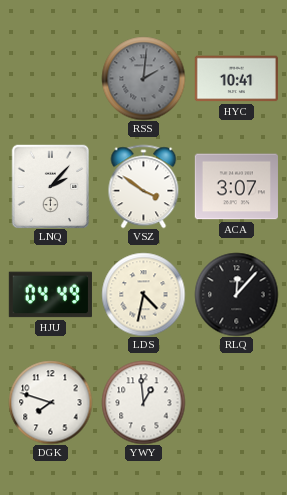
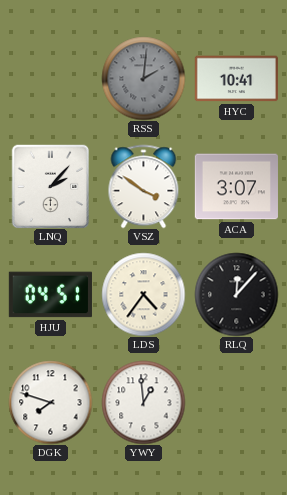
HJU: 04:49 -> 04:51 (50, 295)
LDS: 4:32 -> 4:36 (143, 294)
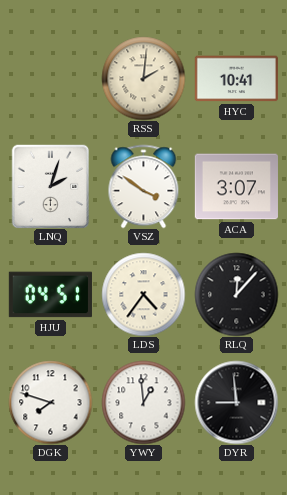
RSS dial: grey -> cream (143, 78)
LNQ: 2:07 -> 2:03 (51, 186)
DYR: none -> 8:59 (236, 402)
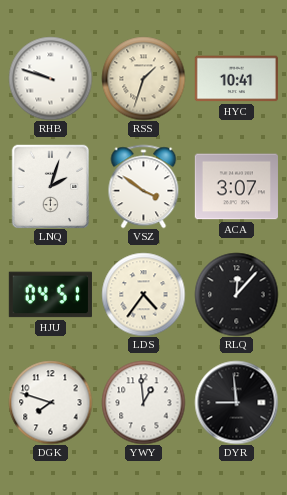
RHB: none -> 9:48 (50, 78)
RSS: 2:01 -> 1:33 (143, 78)
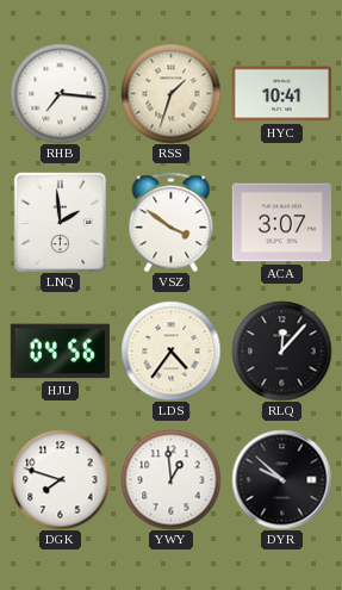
RHB: 9:48 -> 7:16 (60, 93)
LNQ: 2:03 -> 1:59 (61, 222)
HJU: 04:51 -> 04:56 (60, 352)
DYR: 8:59 -> 9:52 (281, 479)
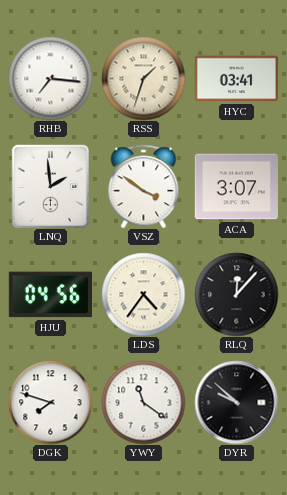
HYC: 10:41 -> 03:41 (236, 79)
YWY: 12:59 -> 11:21 (143, 402)
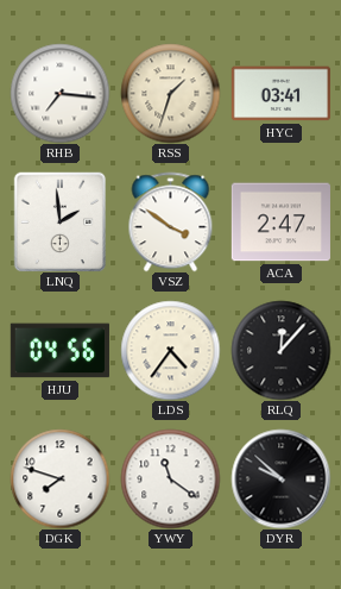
ACA: 3:07 -> 2:47 (280, 223)
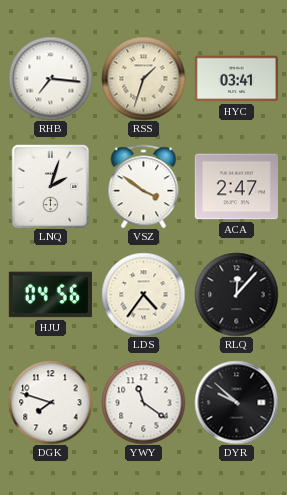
LNQ: 1:59 -> 2:03 (51, 186)
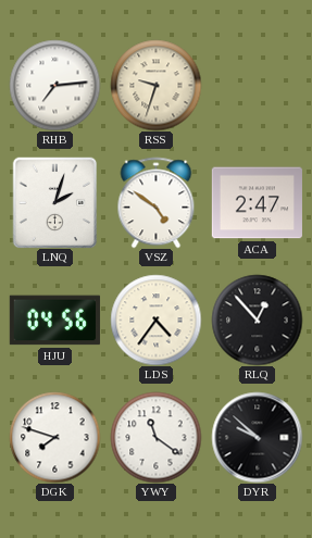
RHB: 7:16 -> 7:14 (54, 85)
RSS: 1:33 -> 9:33 (155, 85)
HYC: 03:41 -> none (236, 79)
VSZ: 3:51 -> 4:51 (157, 202)
RLQ: 12:07 -> 12:53 (257, 320)
